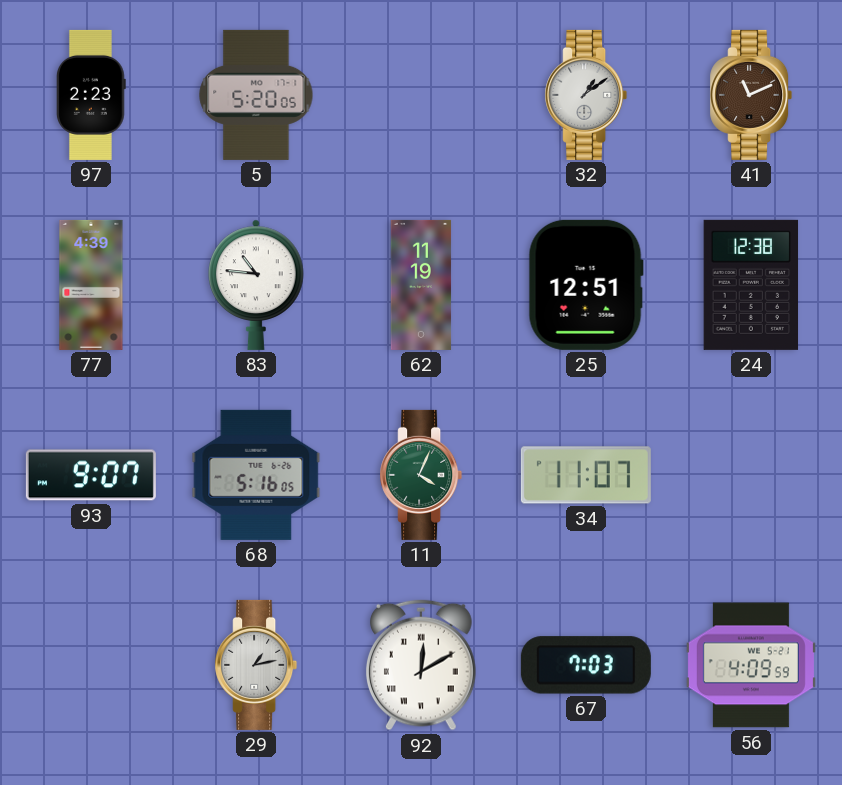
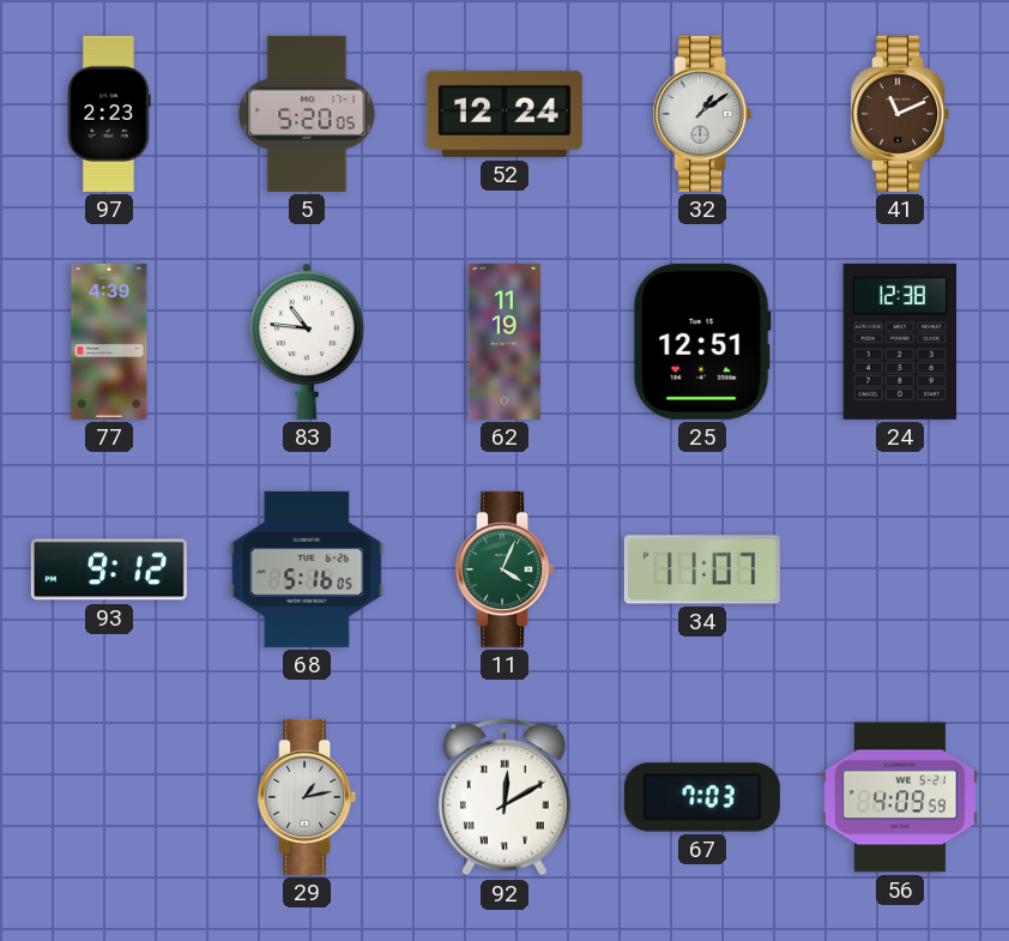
52: none -> 12:24 (505, 114)
93: 9:07 -> 9:12 (109, 569)
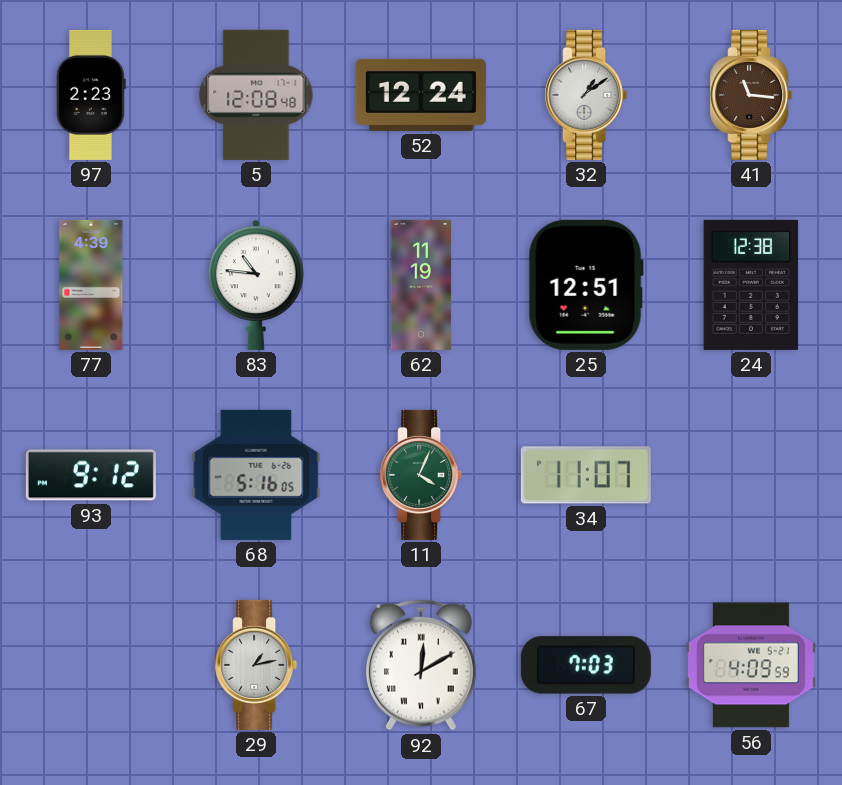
5: 5:20 -> 12:08 (256, 95)
41: 11:11 -> 11:16 (751, 95)
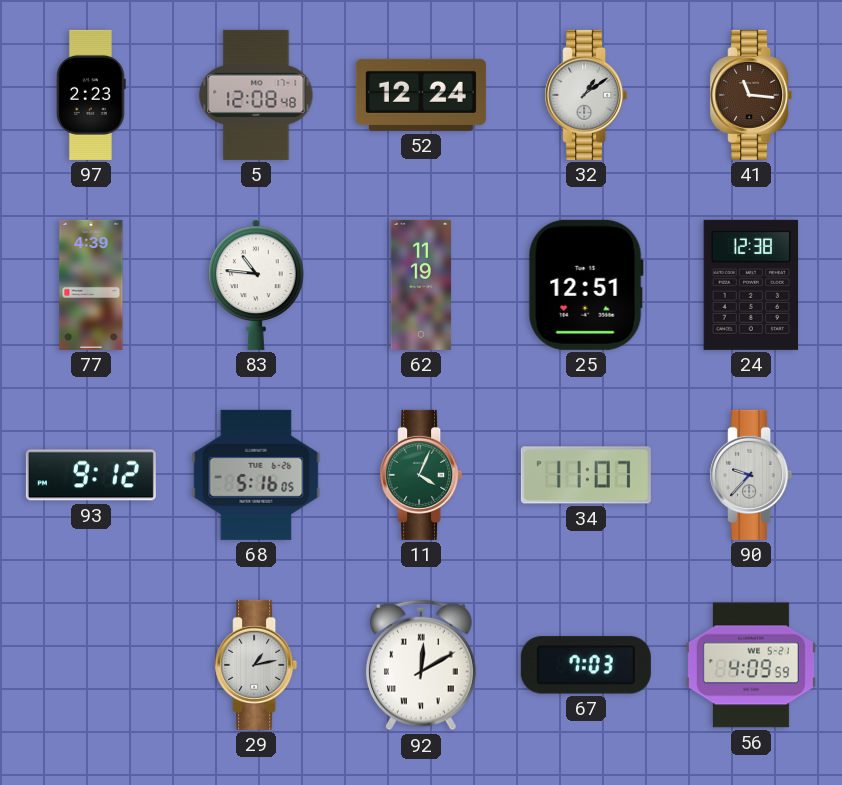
90: none -> 9:37 (751, 475)
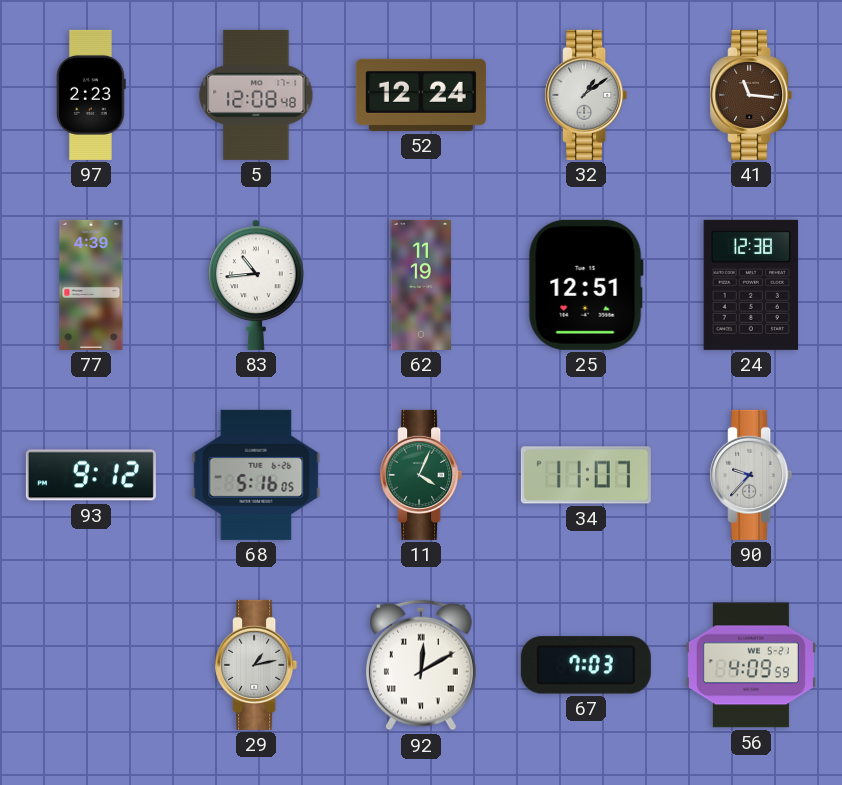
83: 10:46 -> 10:44 (256, 285)
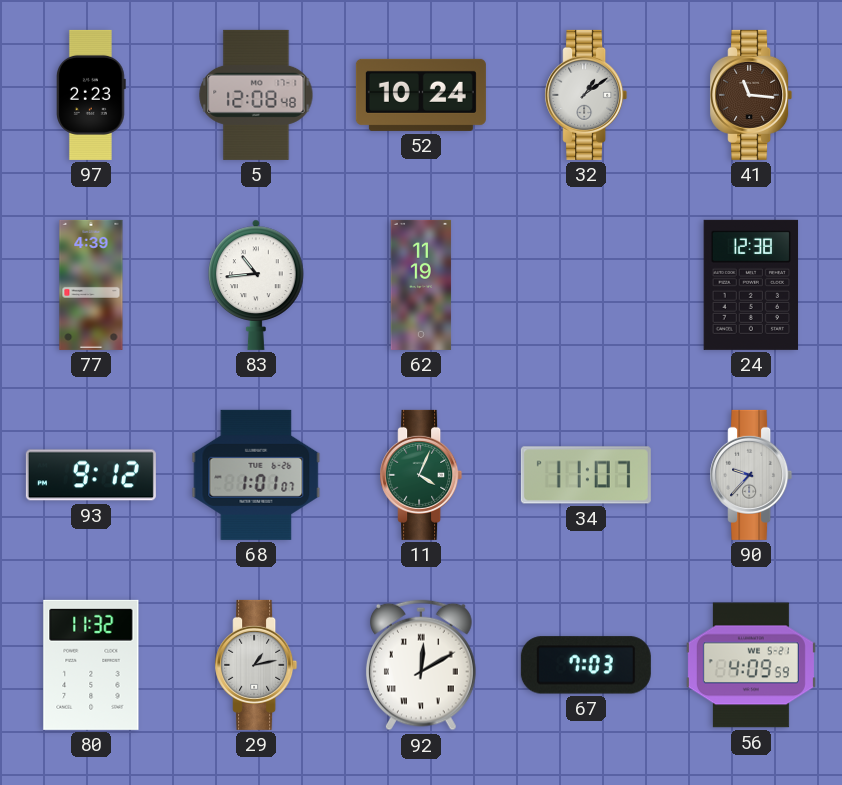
52: 12:24 -> 10:24 (421, 95)
25: 12:51 -> none (586, 285)
68: 5:16 -> 1:01 (256, 475)
80: none -> 11:32 (91, 665)
